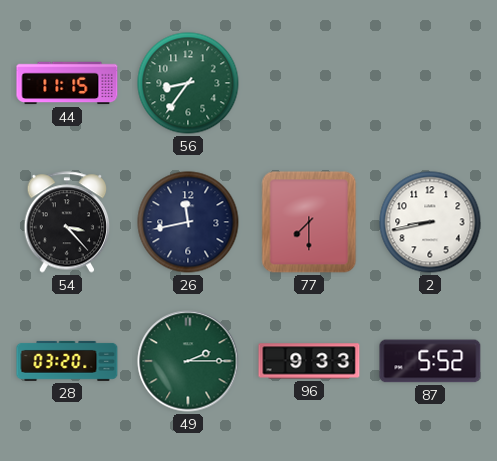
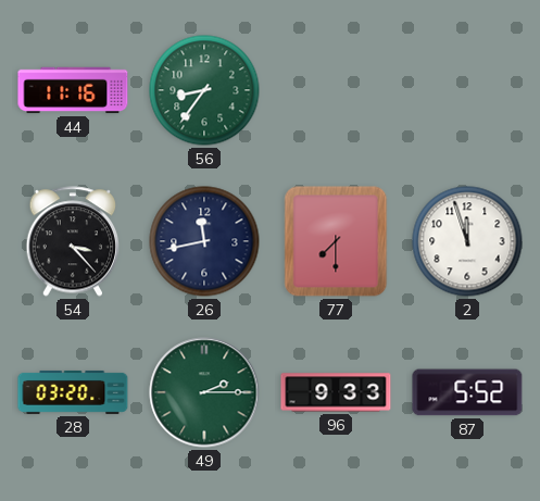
44: 11:15 -> 11:16 (73, 90)
2: 8:43 -> 11:57 (467, 241)
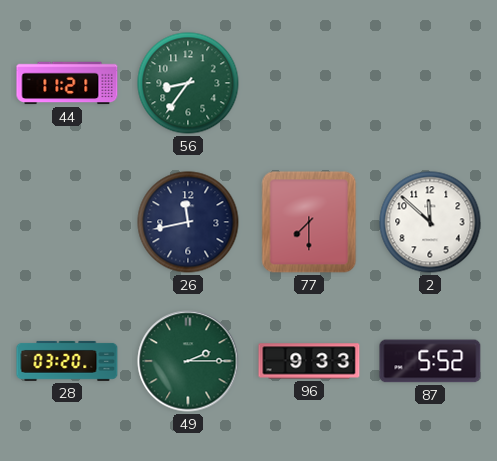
44: 11:16 -> 11:21 (67, 83)
54: 3:23 -> none (73, 241)
2: 11:57 -> 11:52 (430, 222)
